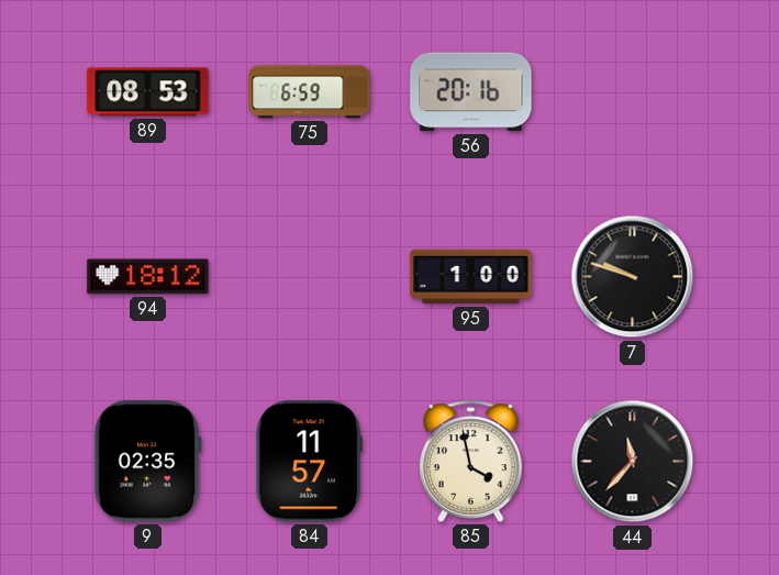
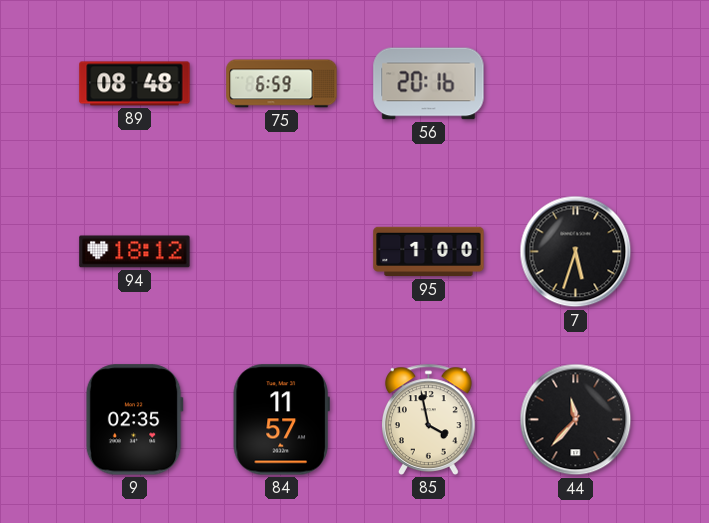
89: 08:53 -> 08:48 (135, 84)
7: 9:48 -> 5:33 (576, 252)
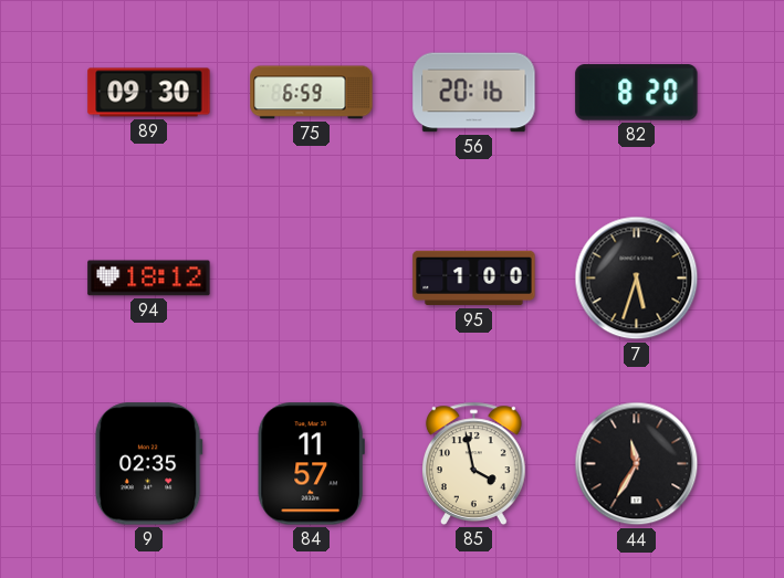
89: 08:48 -> 09:30 (149, 93)
82: none -> 8:20 (637, 93)
44: 11:37 -> 11:35 (637, 464)
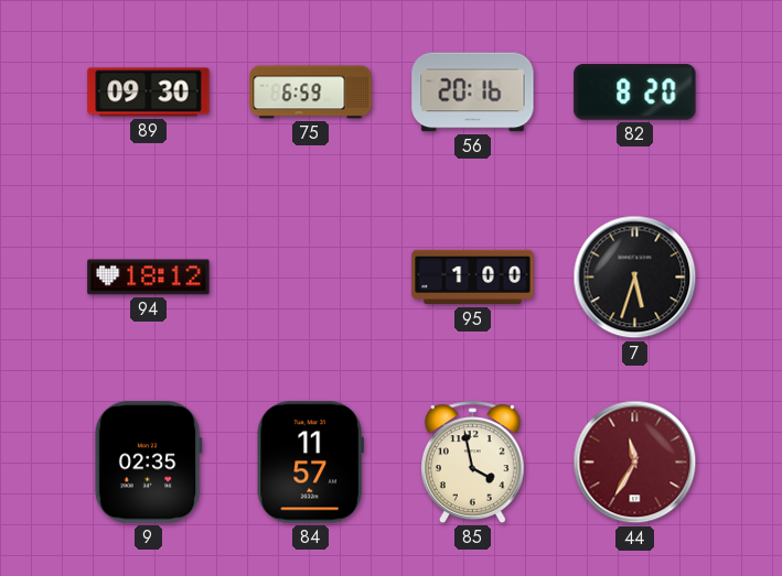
44 dial: black -> burgundy (635, 463)
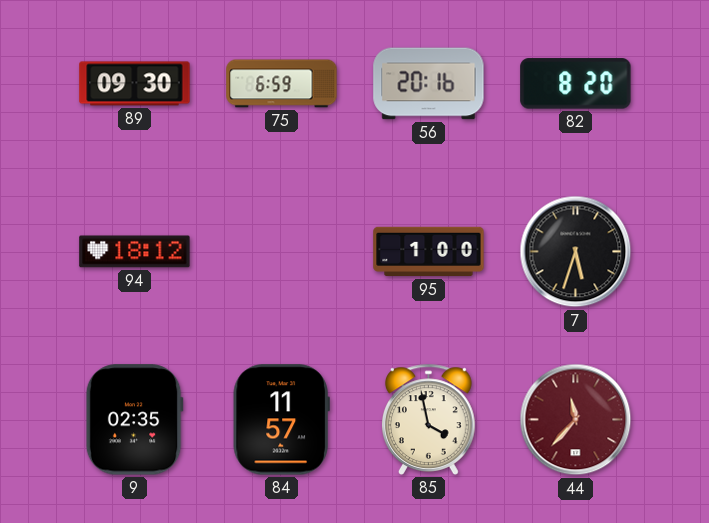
44: 11:35 -> 11:37 (576, 420)
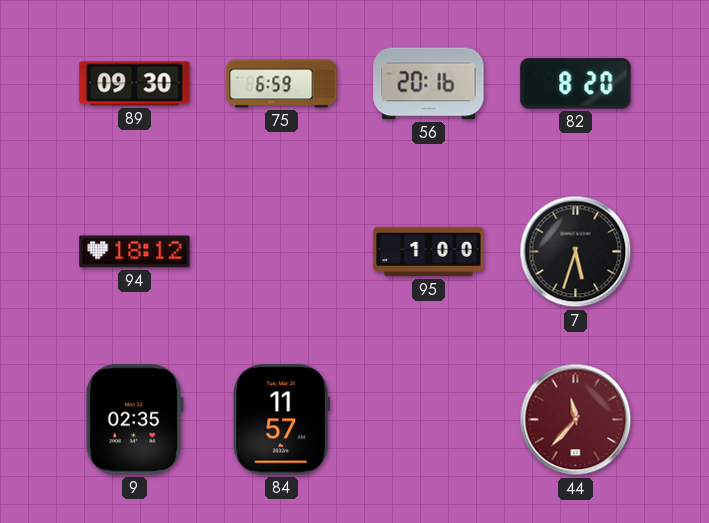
85: 3:58 -> none (429, 419)
